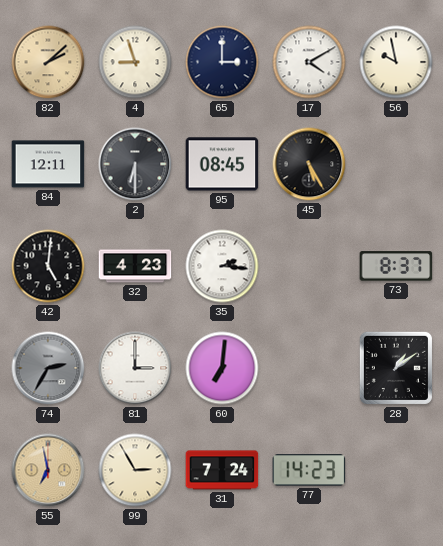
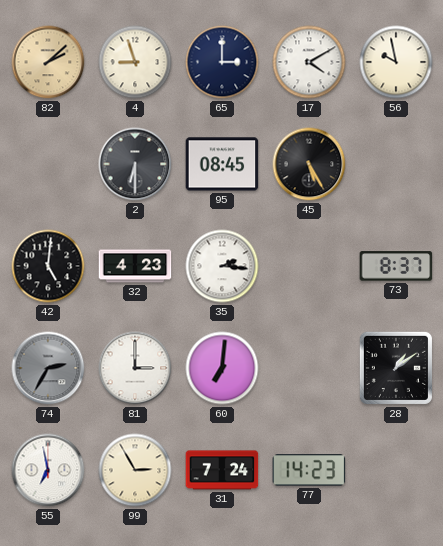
84: 12:11 -> none (48, 164)
55 dial: champagne -> white (48, 470)
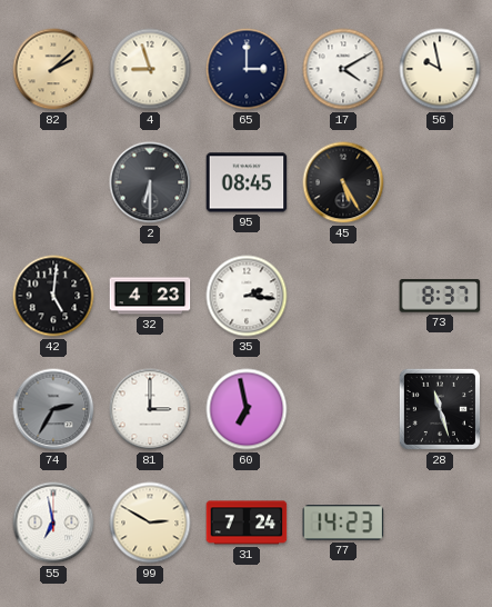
60: 7:01 -> 6:58 (247, 409)
28: 1:09 -> 11:27 (440, 409)
99: 2:55 -> 2:50 (150, 523)
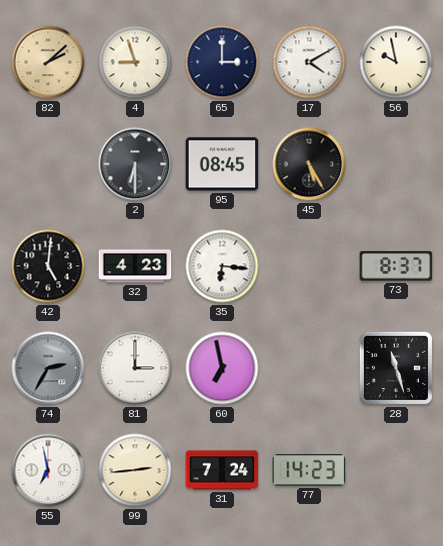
35: 2:16 -> 6:16 (222, 266)
99: 2:50 -> 2:44 (135, 470)
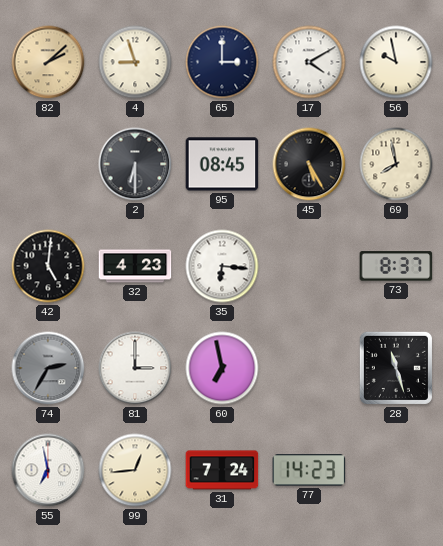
69: none -> 7:58 (396, 164)
99: 2:44 -> 12:44 (135, 470)
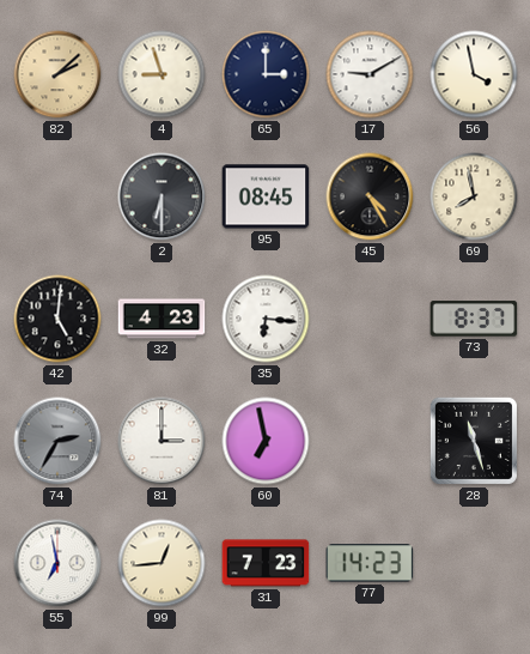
17: 4:10 -> 9:10 (370, 74)
56: 9:58 -> 3:58 (474, 74)
45: 5:25 -> 4:25 (370, 196)
31: 7:24 -> 7:23 (266, 563)
